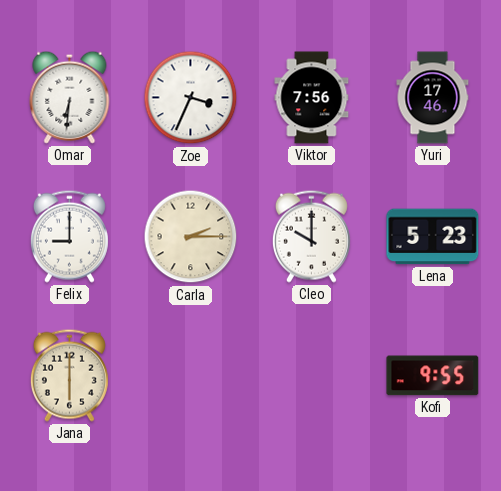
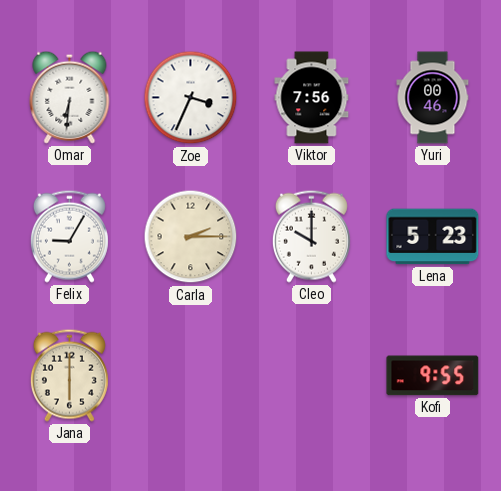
Yuri: 17:46 -> 00:46 (433, 98)
Felix: 9:00 -> 9:05 (69, 236)
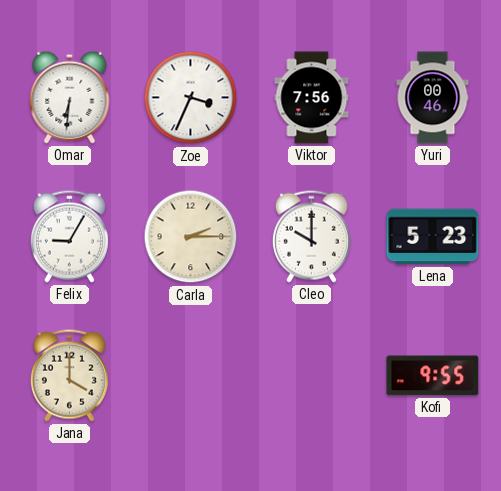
Jana: 6:00 -> 4:00 (69, 375)
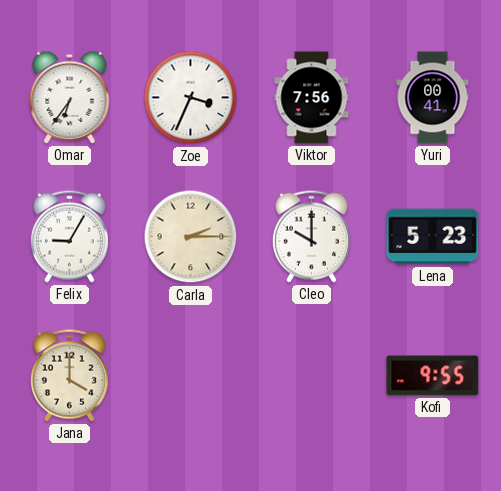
Omar: 6:31 -> 6:36 (70, 97)
Yuri: 00:46 -> 00:41 (433, 98)
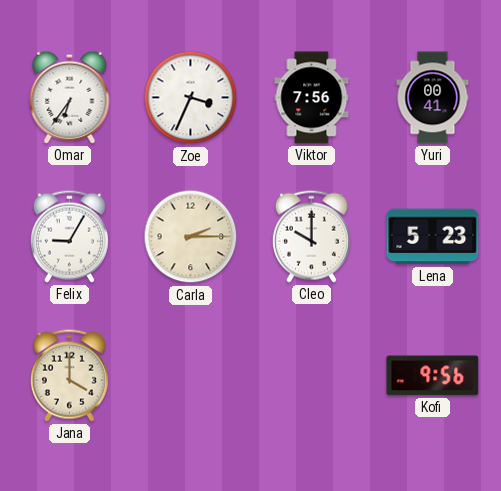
Kofi: 9:55 -> 9:56 (433, 376)
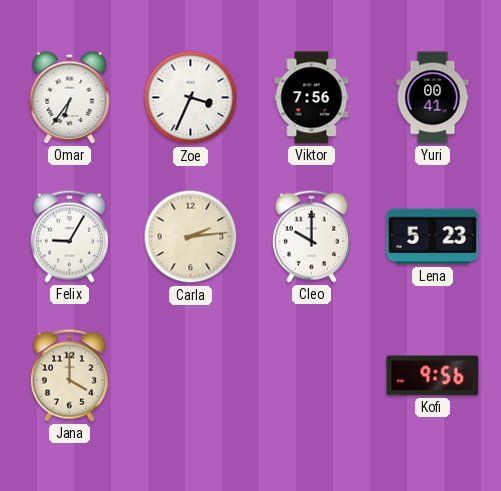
Carla: 2:15 -> 2:14 (191, 237)
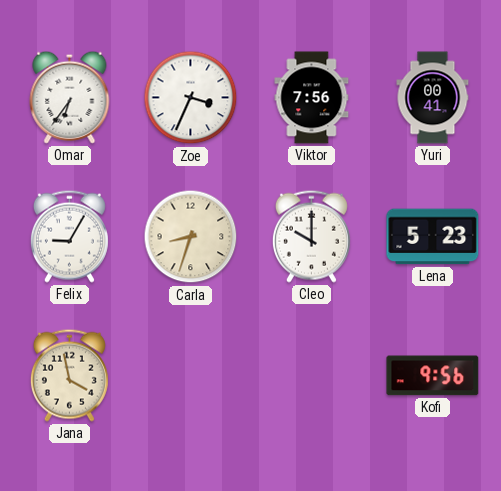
Carla: 2:14 -> 8:33 (191, 237)
Jana: 4:00 -> 3:58 (69, 375)
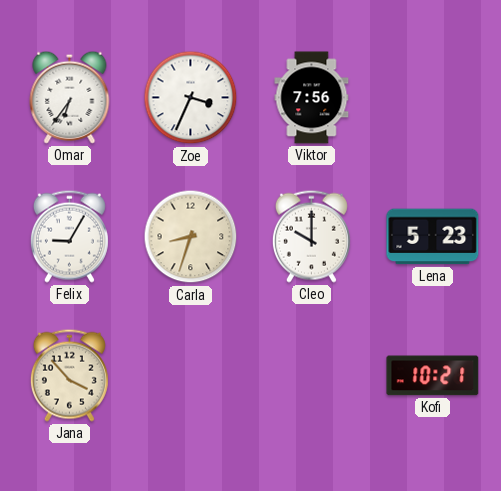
Yuri: 00:41 -> none (433, 98)
Jana: 3:58 -> 3:53 (69, 375)
Kofi: 9:56 -> 10:21 (433, 376)
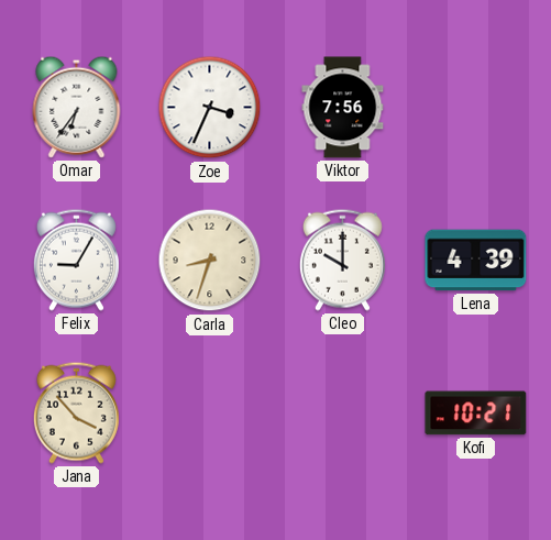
Lena: 5:23 -> 4:39 (476, 261)
